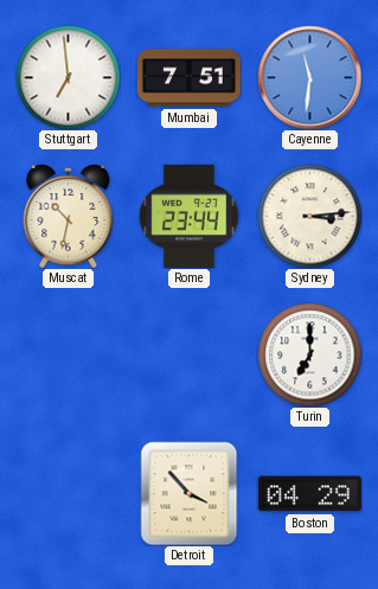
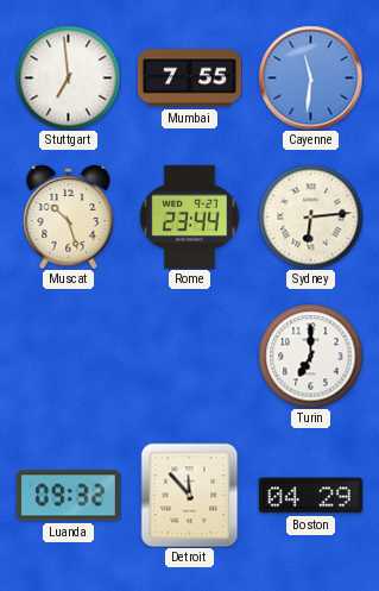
Mumbai: 7:51 -> 7:55 (189, 78)
Muscat: 10:32 -> 10:27 (69, 216)
Sydney: 3:14 -> 6:14 (310, 216)
Luanda: none -> 09:32 (68, 496)
Detroit: 3:53 -> 11:53 (190, 495)
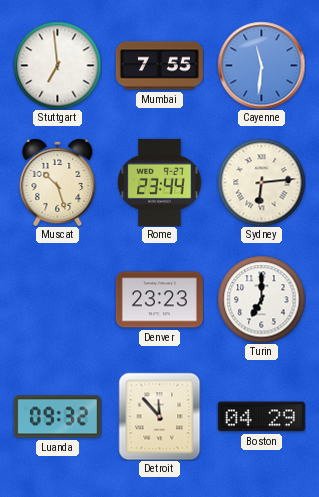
Denver: none -> 23:23 (159, 300)
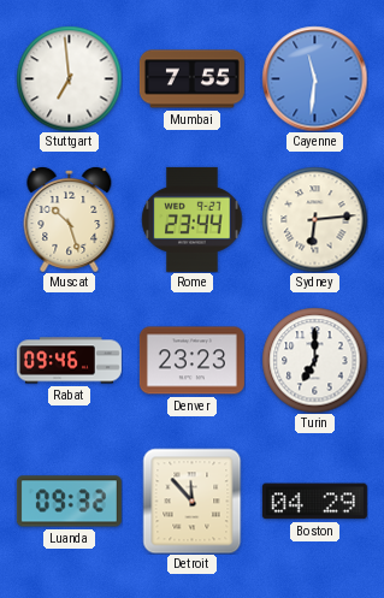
Rabat: none -> 09:46 (69, 361)
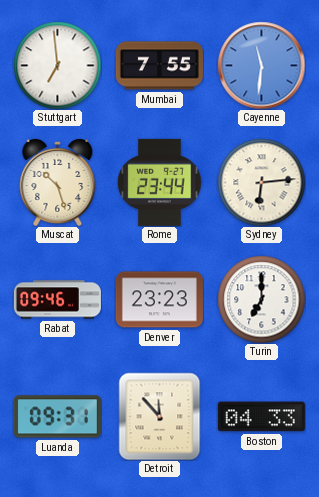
Luanda: 09:32 -> 09:31 (57, 417)
Boston: 04:29 -> 04:33 (261, 417)
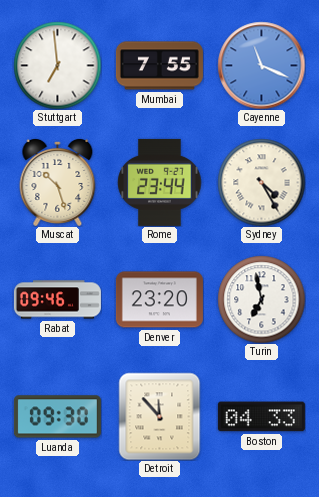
Cayenne: 11:31 -> 11:19 (261, 65)
Sydney: 6:14 -> 4:25 (261, 182)
Denver: 23:23 -> 23:20 (159, 300)
Turin: 7:00 -> 6:58 (261, 299)
Luanda: 09:31 -> 09:30 (57, 417)
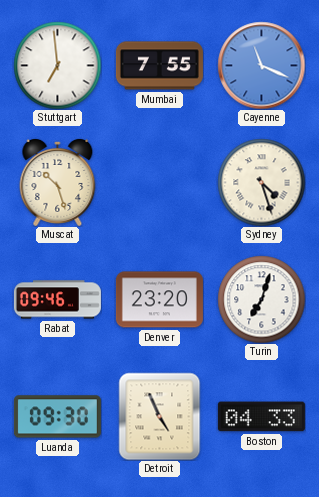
Rome: 23:44 -> none (160, 182)
Sydney: 4:25 -> 4:27 (261, 182)
Turin: 6:58 -> 7:03 (261, 299)
Detroit: 11:53 -> 4:56 (160, 416)
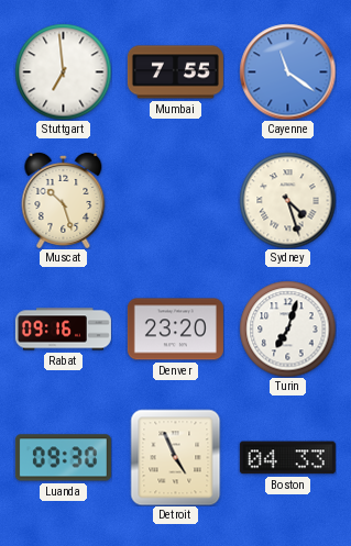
Cayenne: 11:19 -> 11:21 (287, 71)
Rabat: 09:46 -> 09:16 (63, 330)
